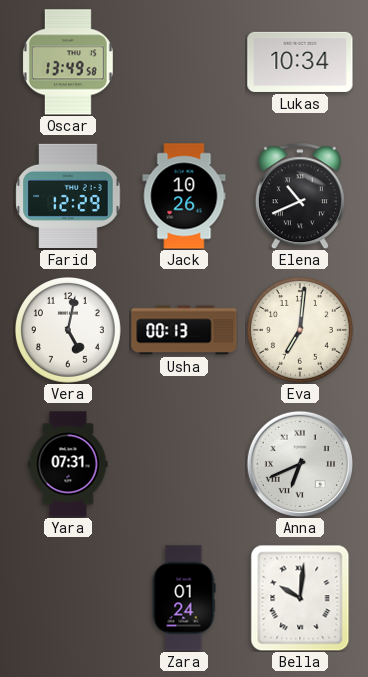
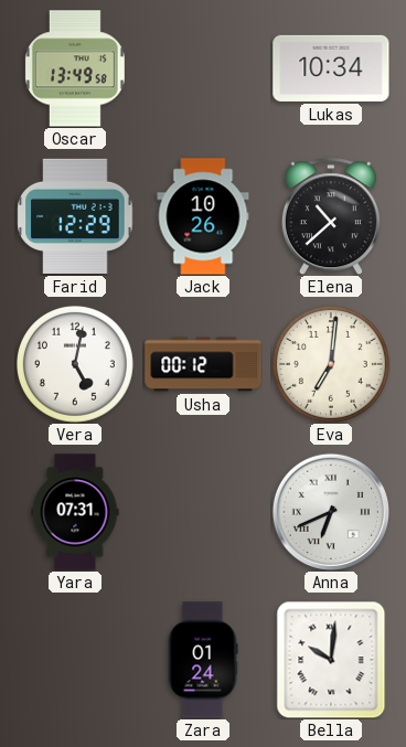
Elena: 10:41 -> 10:38 (331, 216)
Usha: 00:13 -> 00:12 (203, 364)
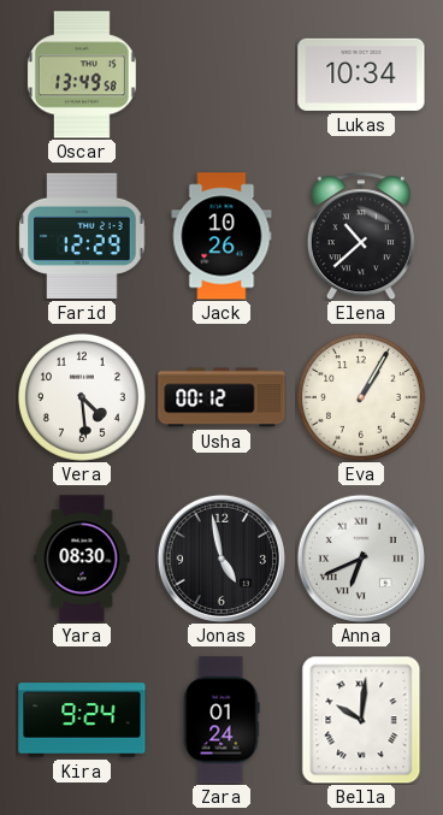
Vera: 5:02 -> 4:29 (82, 397)
Eva: 7:01 -> 1:05 (361, 397)
Yara: 07:31 -> 08:30 (82, 559)
Jonas: none -> 4:58 (221, 559)
Kira: none -> 9:24 (82, 720)
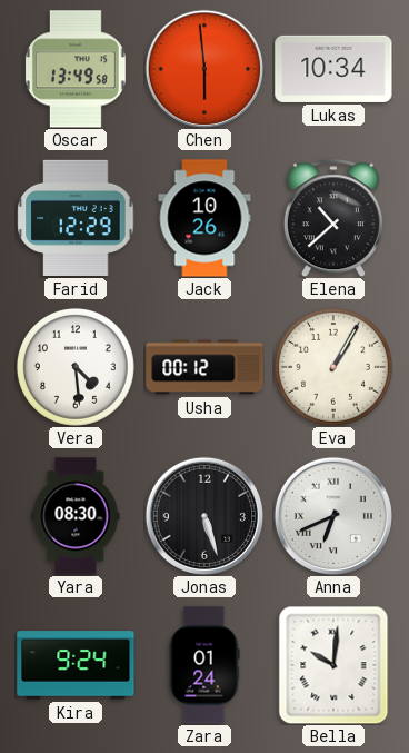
Chen: none -> 5:59 (205, 69)
Jonas: 4:58 -> 5:27 (205, 516)
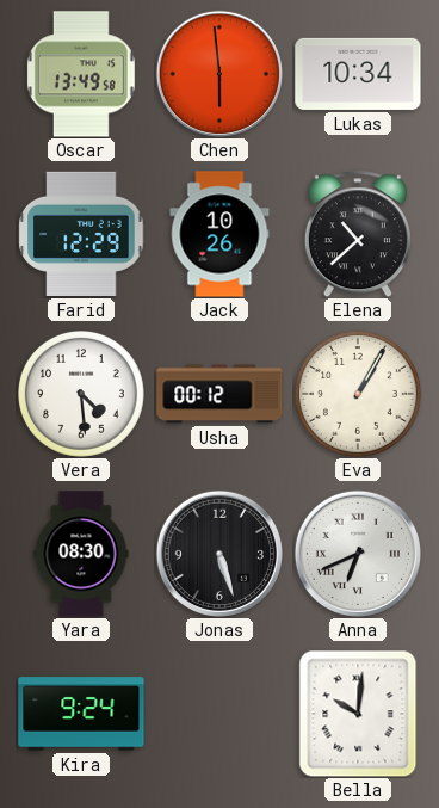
Zara: 01:24 -> none (205, 665)
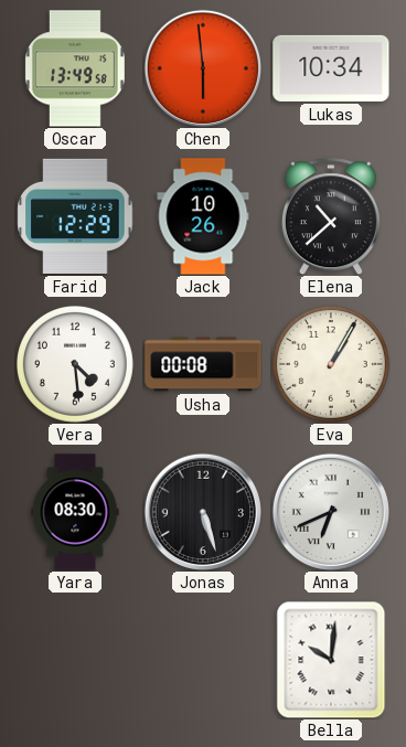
Usha: 00:12 -> 00:08 (203, 364)
Kira: 9:24 -> none (81, 714)
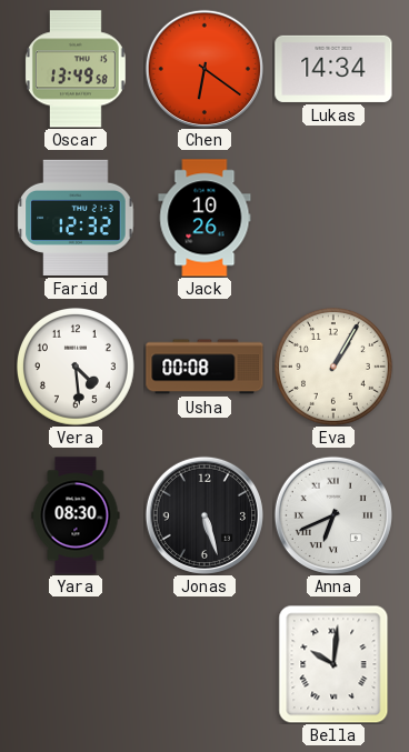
Chen: 5:59 -> 6:21 (205, 69)
Lukas: 10:34 -> 14:34 (333, 69)
Farid: 12:29 -> 12:32 (76, 218)
Elena: 10:38 -> none (331, 216)
